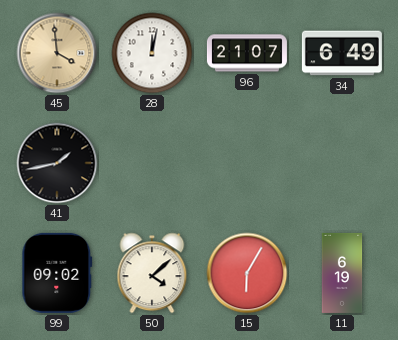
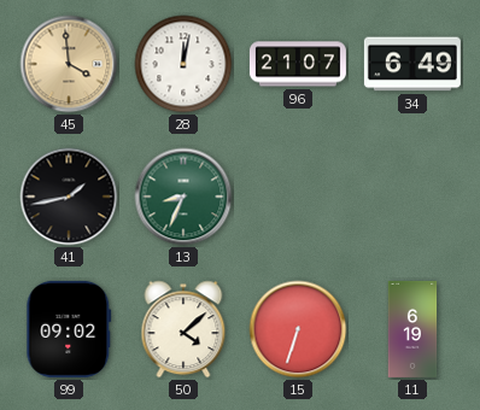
13: none -> 8:34 (183, 197)
15: 6:05 -> 6:33 (298, 329)
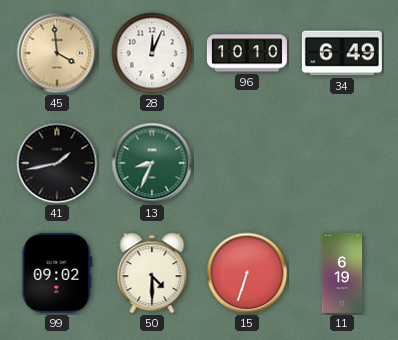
28: 12:02 -> 12:04 (152, 53)
96: 21:07 -> 10:10 (247, 53)
50: 4:08 -> 4:30 (152, 273)
